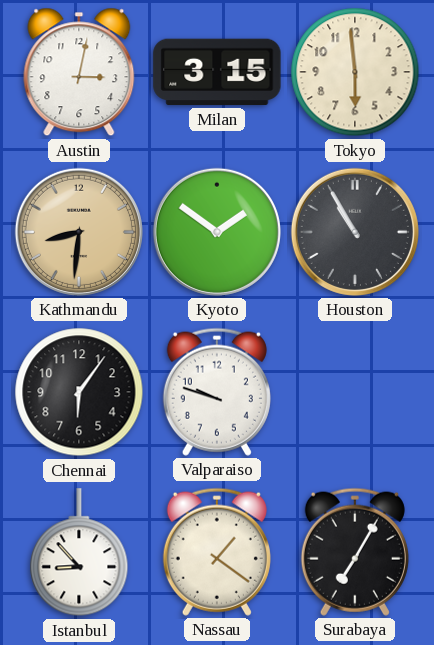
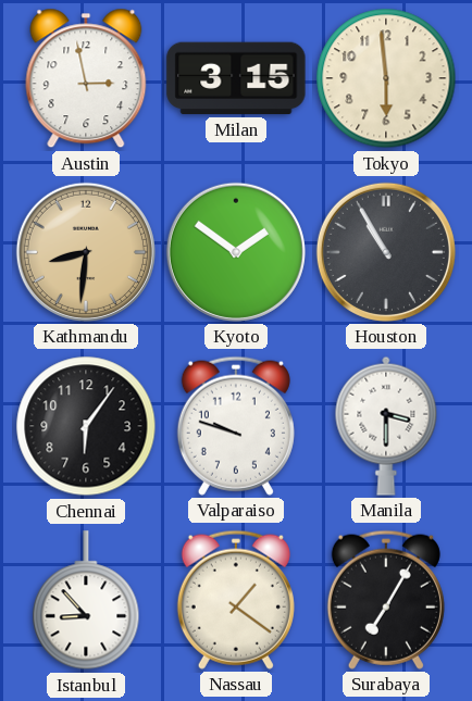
Austin: 3:02 -> 2:58 (86, 78)
Manila: none -> 3:30 (386, 426)
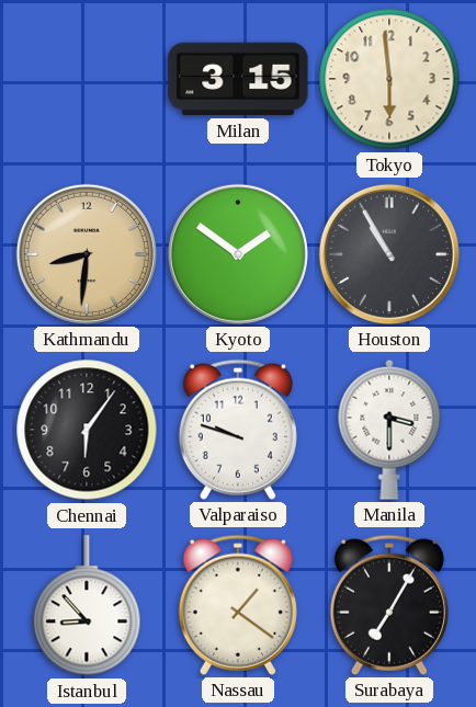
Austin: 2:58 -> none (86, 78)
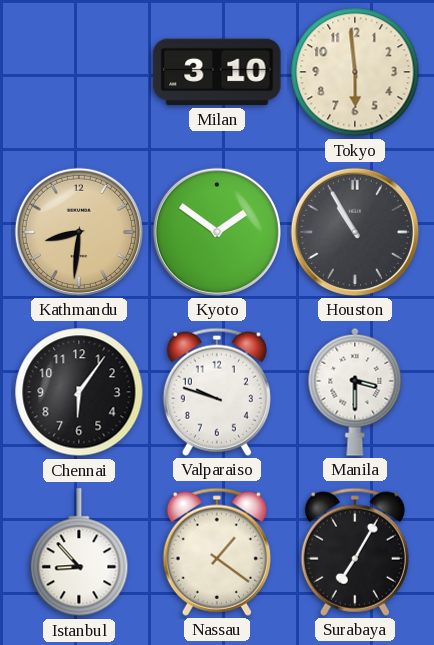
Milan: 3:15 -> 3:10 (217, 72)
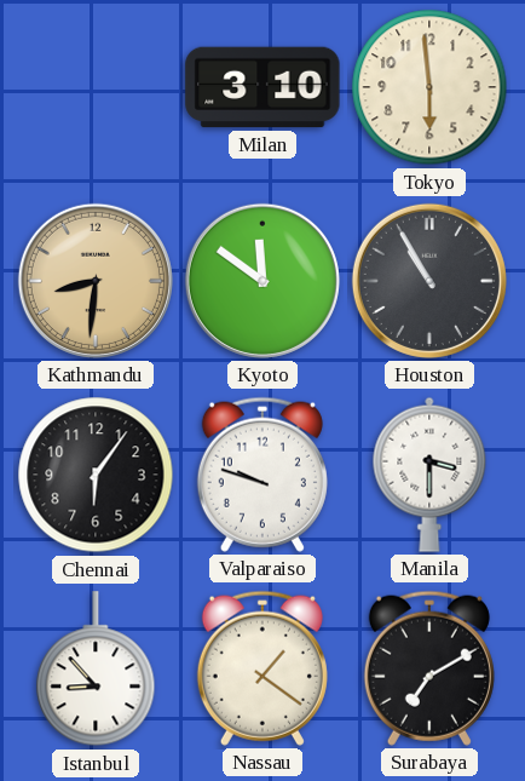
Kyoto: 1:51 -> 11:51 (262, 281)
Surabaya: 7:05 -> 7:10 (429, 668)
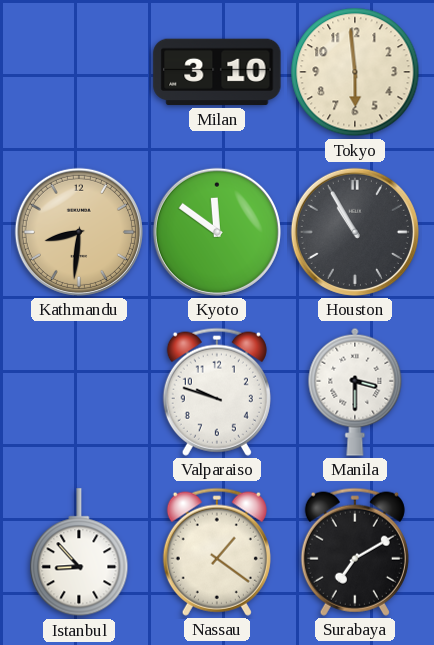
Chennai: 6:06 -> none (96, 475)
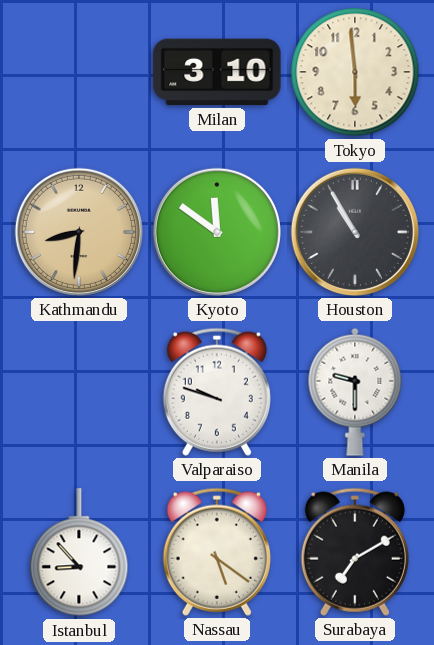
Manila: 3:30 -> 9:30 (355, 392)
Nassau: 1:21 -> 5:21 (217, 552)
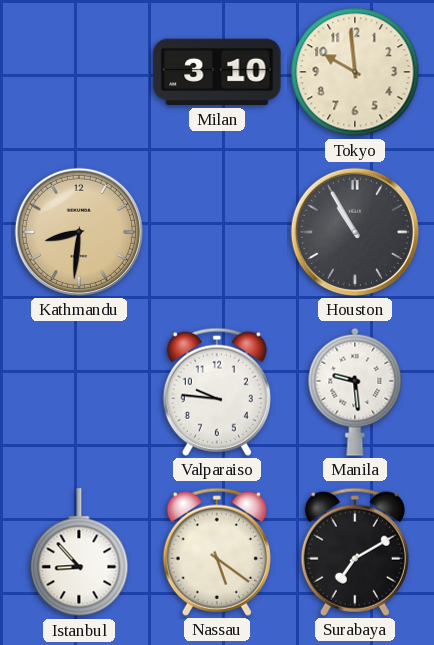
Tokyo: 5:59 -> 9:59 (355, 72)
Kyoto: 11:51 -> none (217, 232)
Valparaiso: 9:48 -> 9:46 (217, 392)
Manila: 9:30 -> 9:29 (355, 392)
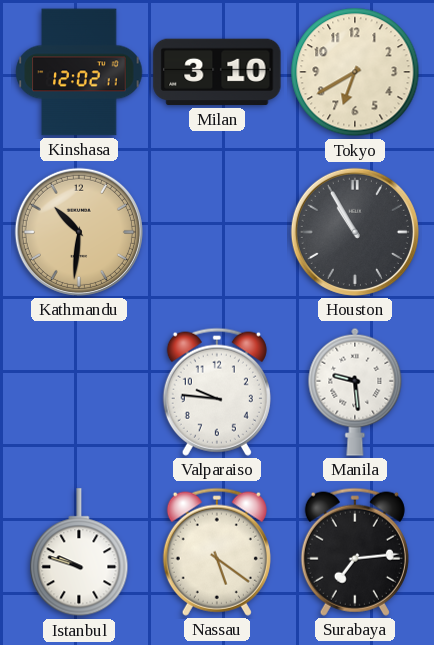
Kinshasa: none -> 12:02 (79, 72)
Tokyo: 9:59 -> 6:40 (355, 72)
Kathmandu: 8:31 -> 10:31 (79, 232)
Istanbul: 8:53 -> 9:48 (79, 553)
Surabaya: 7:10 -> 7:14 (355, 552)
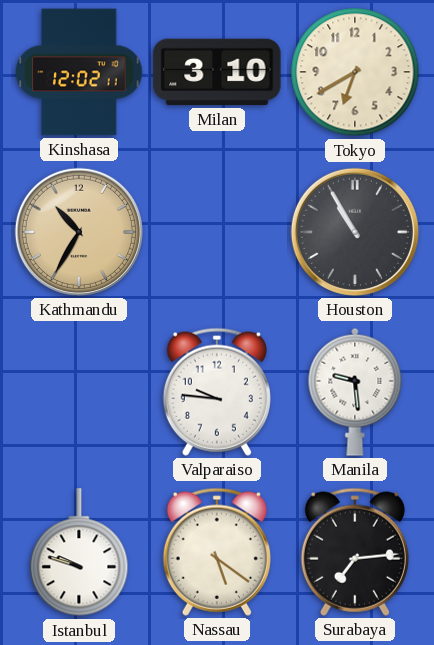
Kathmandu: 10:31 -> 10:35 (79, 232)
